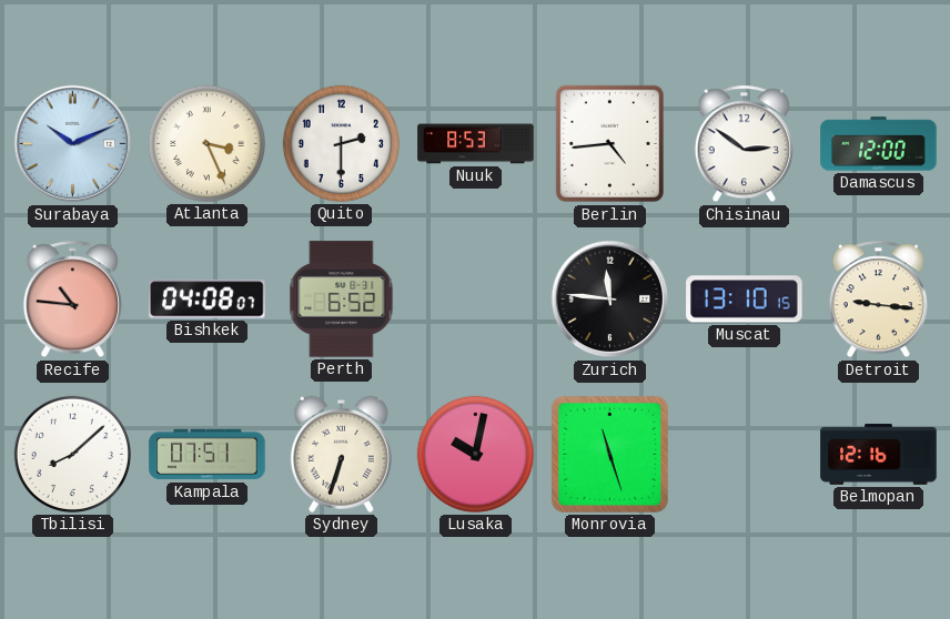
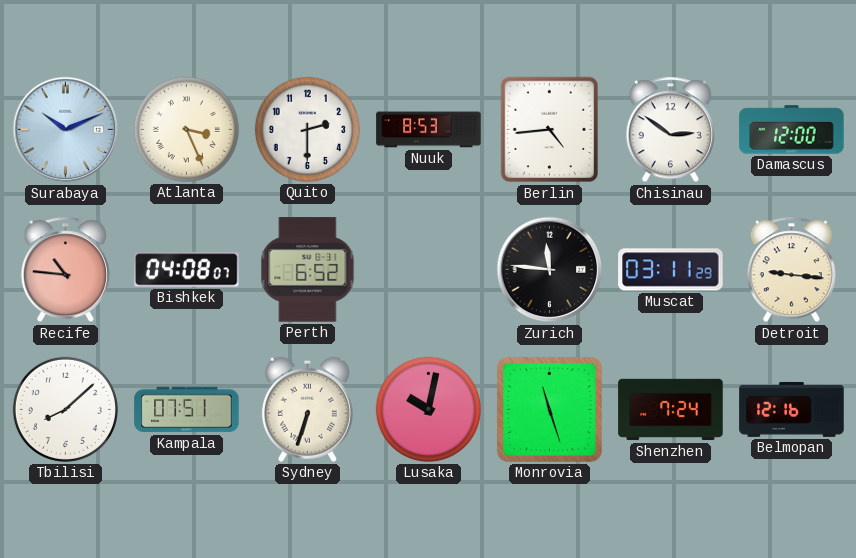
Muscat: 13:10 -> 03:11 (671, 270)
Shenzhen: none -> 7:24 (671, 410)
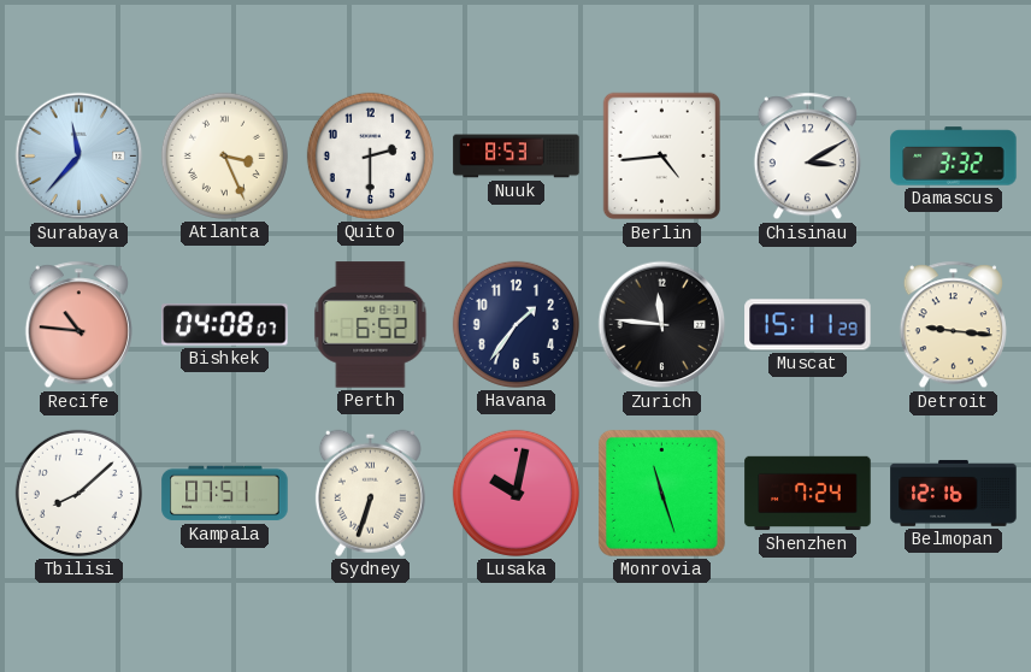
Surabaya: 10:11 -> 11:37 (79, 157)
Chisinau: 2:51 -> 3:10 (807, 157)
Damascus: 12:00 -> 3:32 (954, 157)
Havana: none -> 1:36 (515, 324)
Muscat: 03:11 -> 15:11 (808, 325)
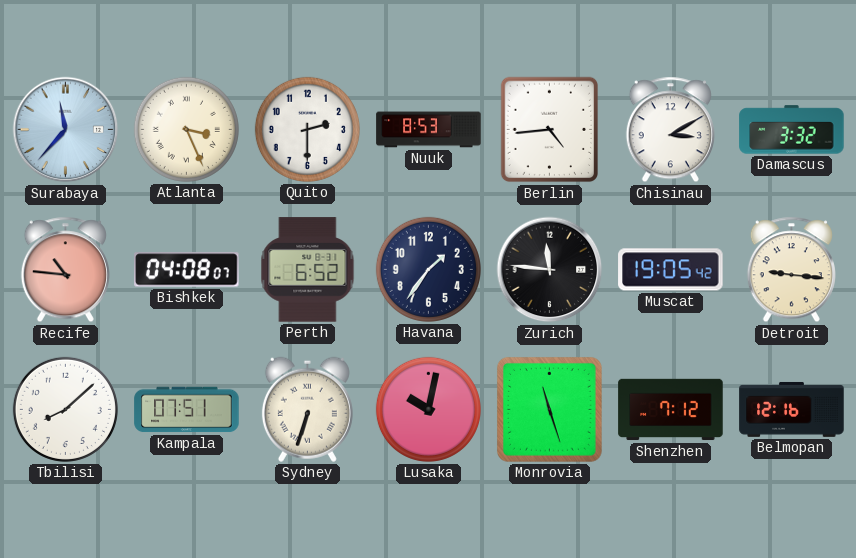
Muscat: 15:11 -> 19:05 (671, 270)
Shenzhen: 7:24 -> 7:12 (671, 410)
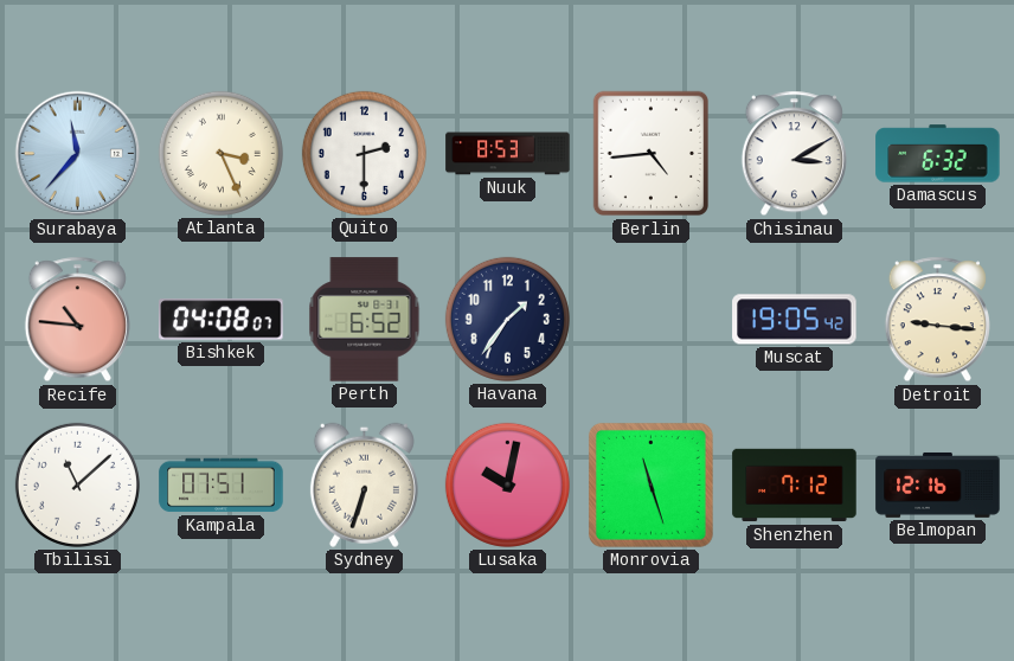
Damascus: 3:32 -> 6:32 (938, 154)
Zurich: 11:46 -> none (550, 270)
Tbilisi: 8:08 -> 11:08 (77, 484)
